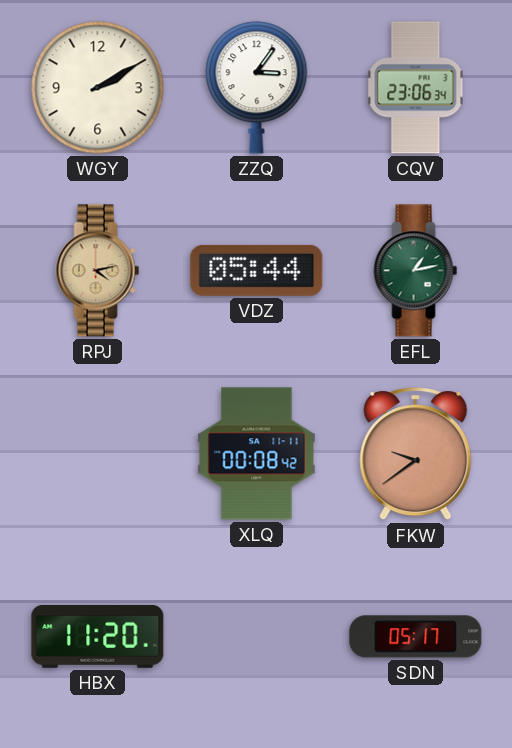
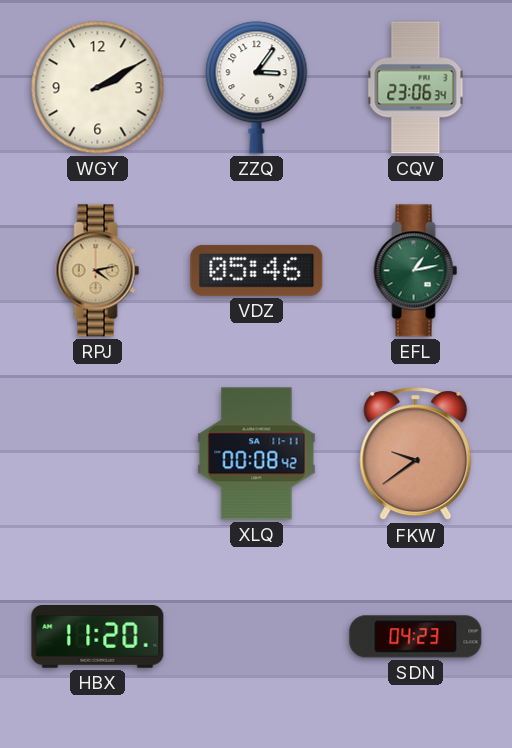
VDZ: 05:44 -> 05:46 (257, 270)
SDN: 05:17 -> 04:23 (416, 637)
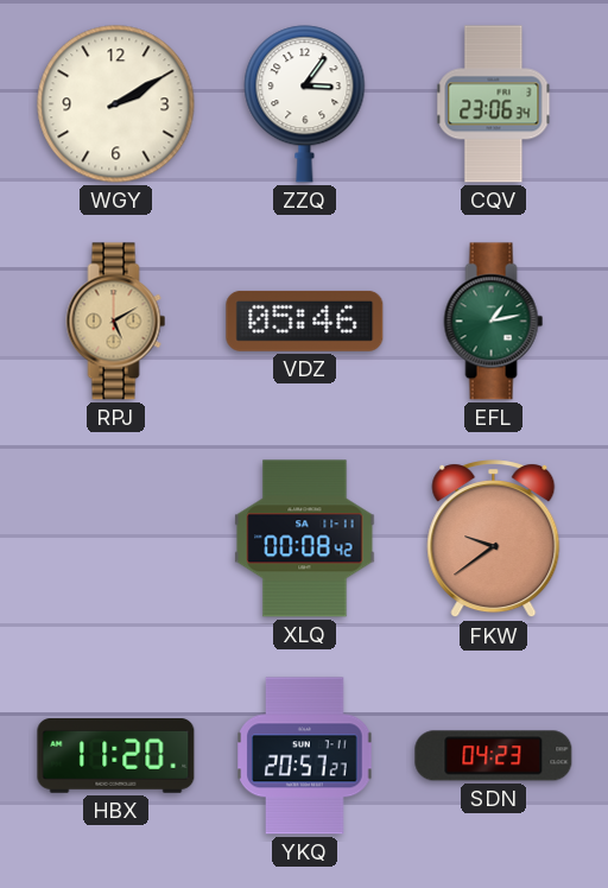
RPJ: 4:13 -> 5:10 (116, 322)
YKQ: none -> 20:57 (305, 756)
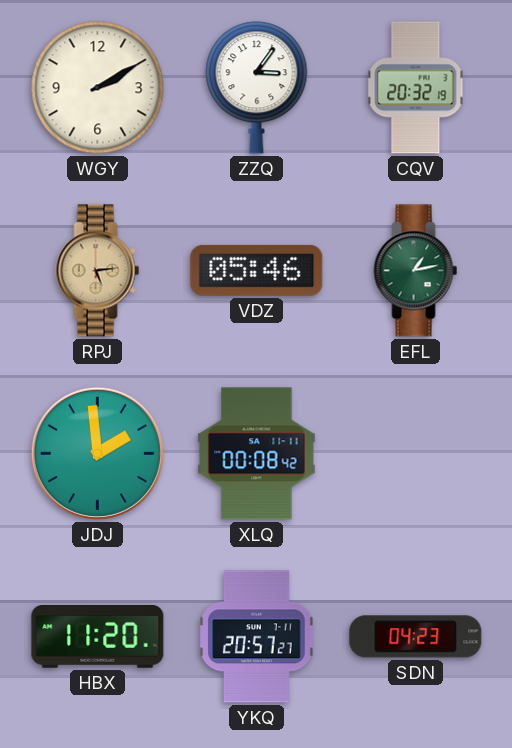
CQV: 23:06 -> 20:32 (416, 88)
RPJ: 5:10 -> 5:14 (98, 271)
JDJ: none -> 1:59 (97, 453)
FKW: 9:39 -> none (494, 539)
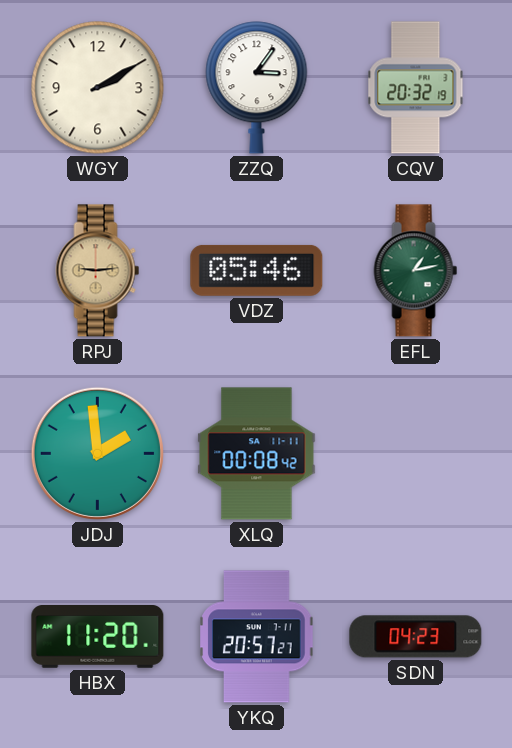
RPJ: 5:14 -> 9:14 (98, 271)
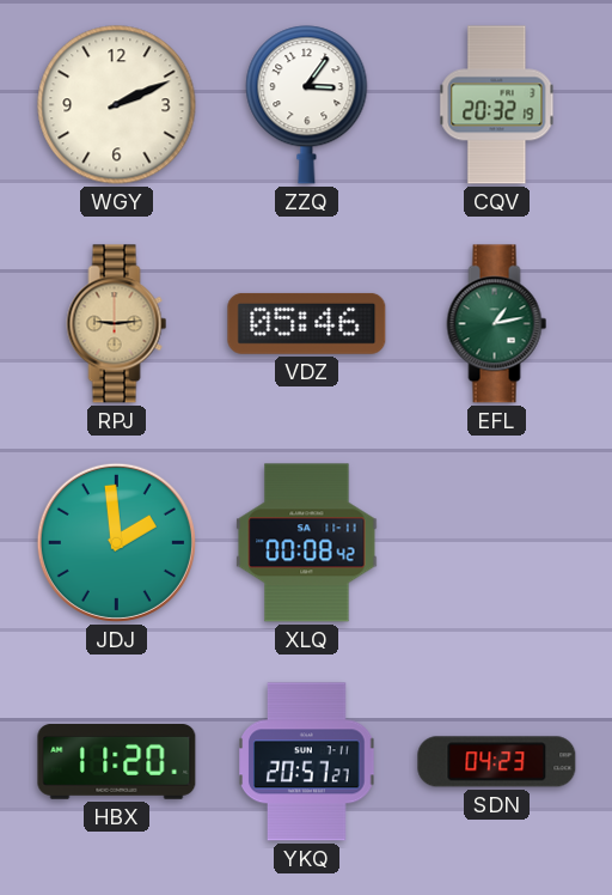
WGY: 2:10 -> 2:11 (117, 105)
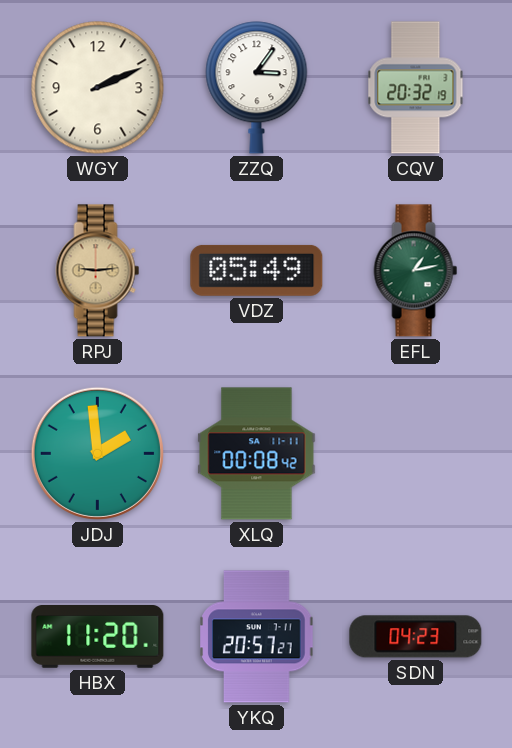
VDZ: 05:46 -> 05:49 (257, 270)
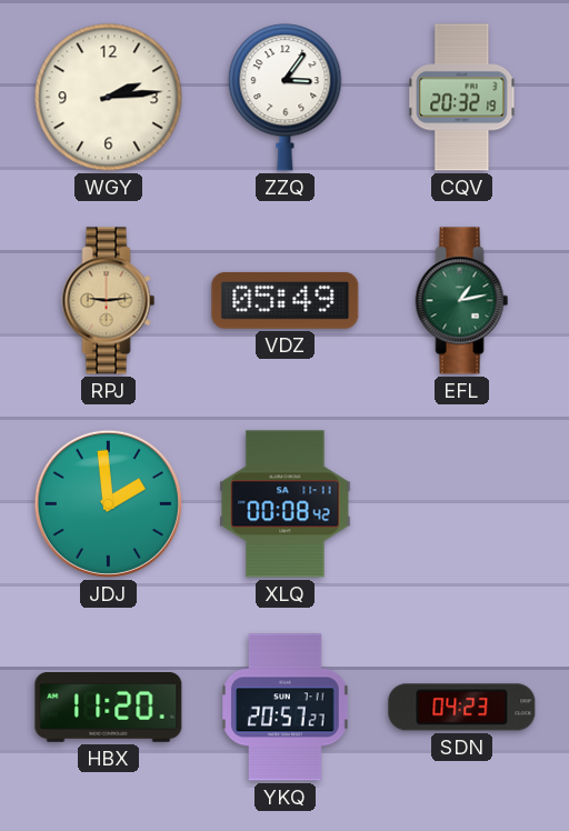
WGY: 2:11 -> 2:14 (109, 98)
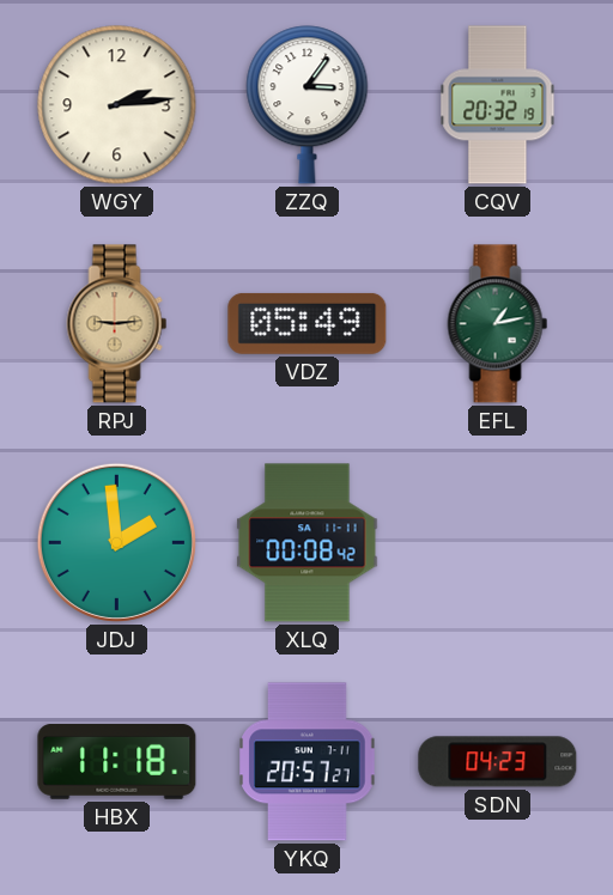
HBX: 11:20 -> 11:18 (117, 762)
